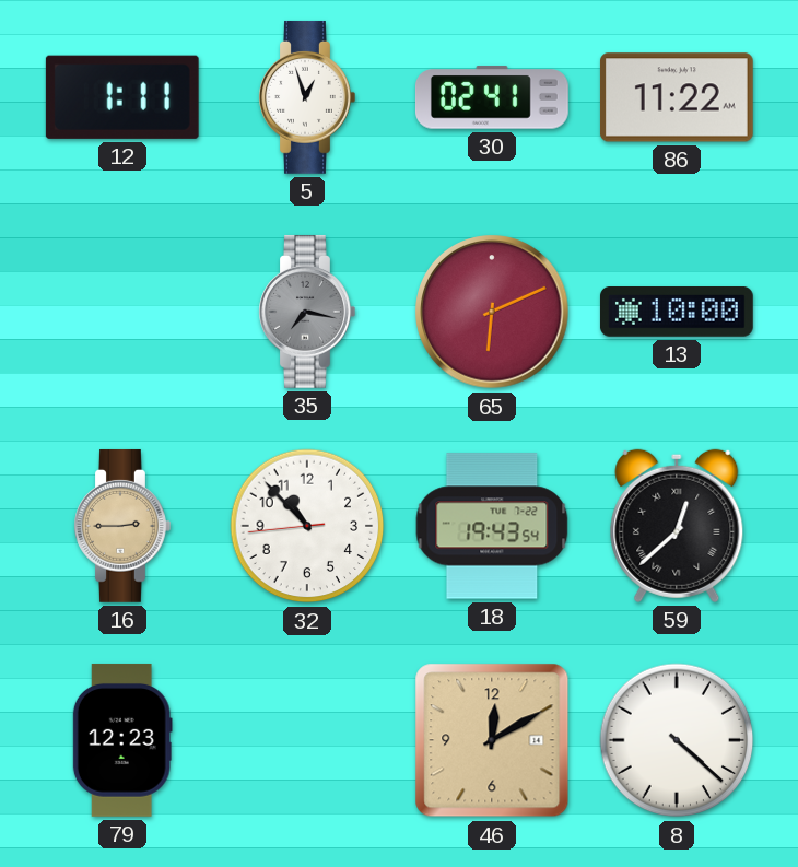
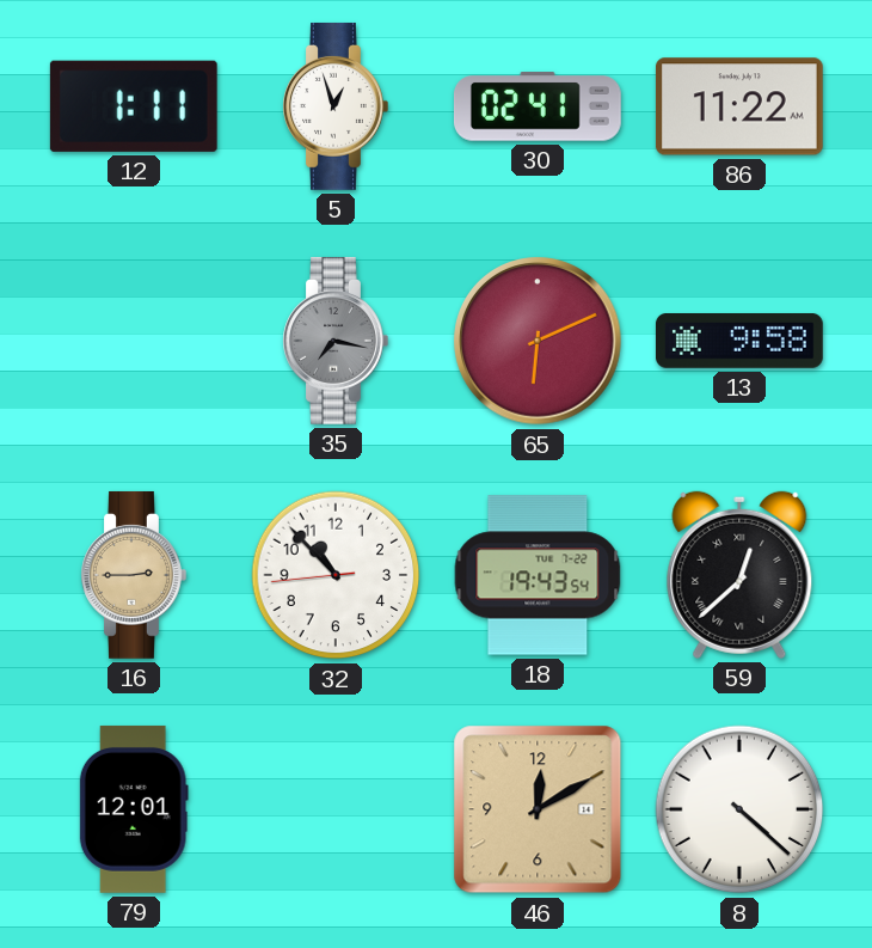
13: 10:00 -> 9:58 (739, 342)
79: 12:23 -> 12:01 (134, 809)
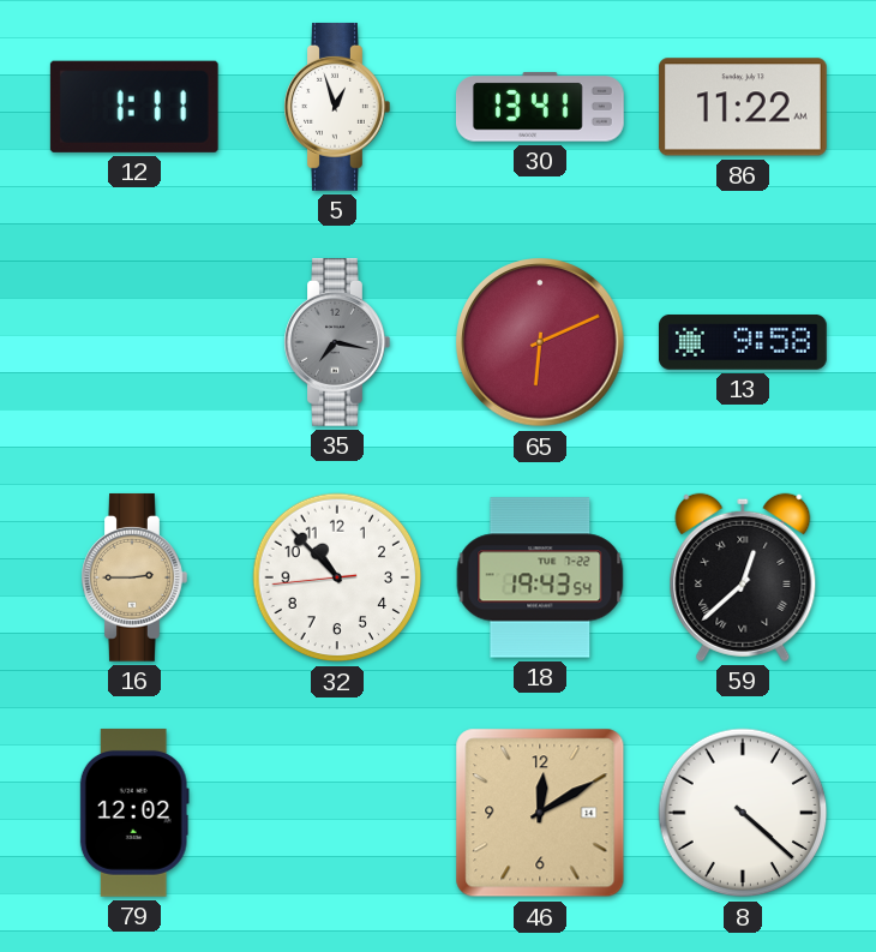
30: 02:41 -> 13:41 (540, 107)
79: 12:01 -> 12:02 (134, 813)
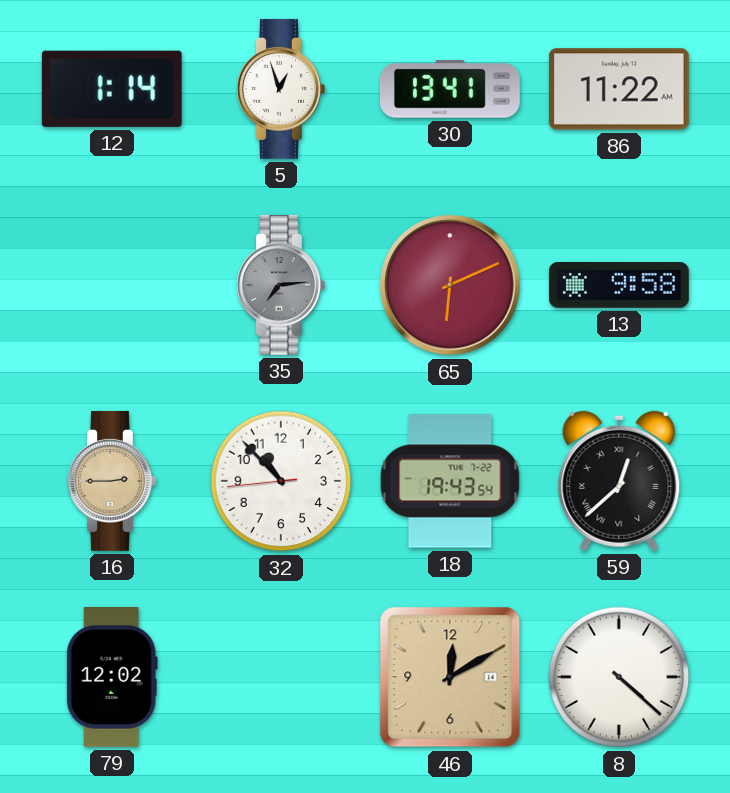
12: 1:11 -> 1:14 (112, 89)
35: 7:17 -> 7:14 (281, 285)
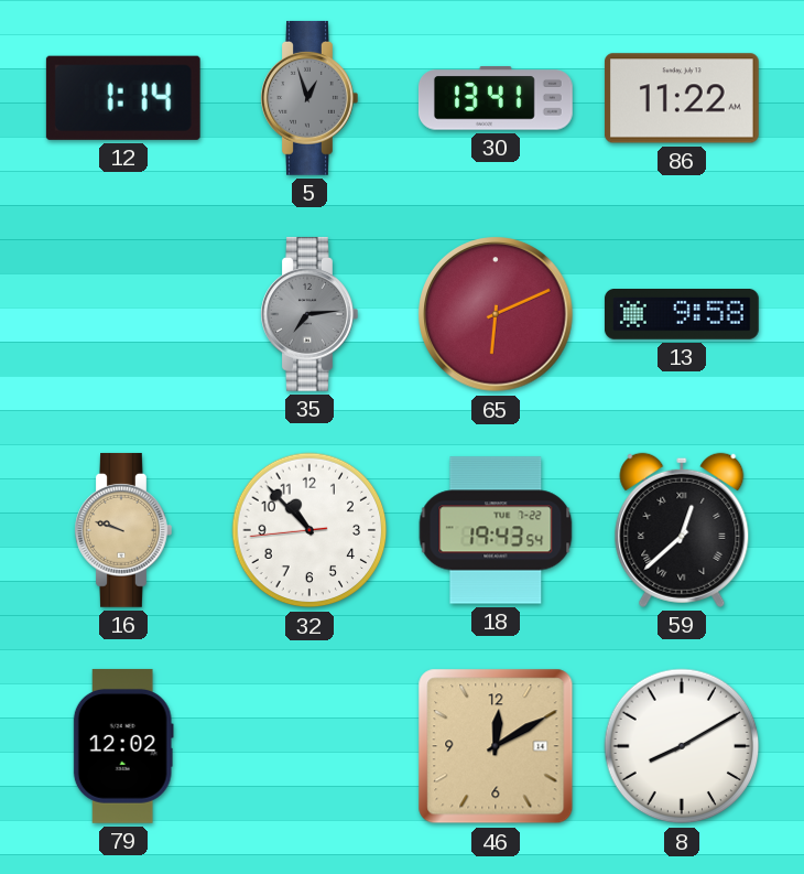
5 dial: white -> grey (309, 98)
16: 2:45 -> 9:48 (123, 530)
8: 4:22 -> 8:10 (682, 746)
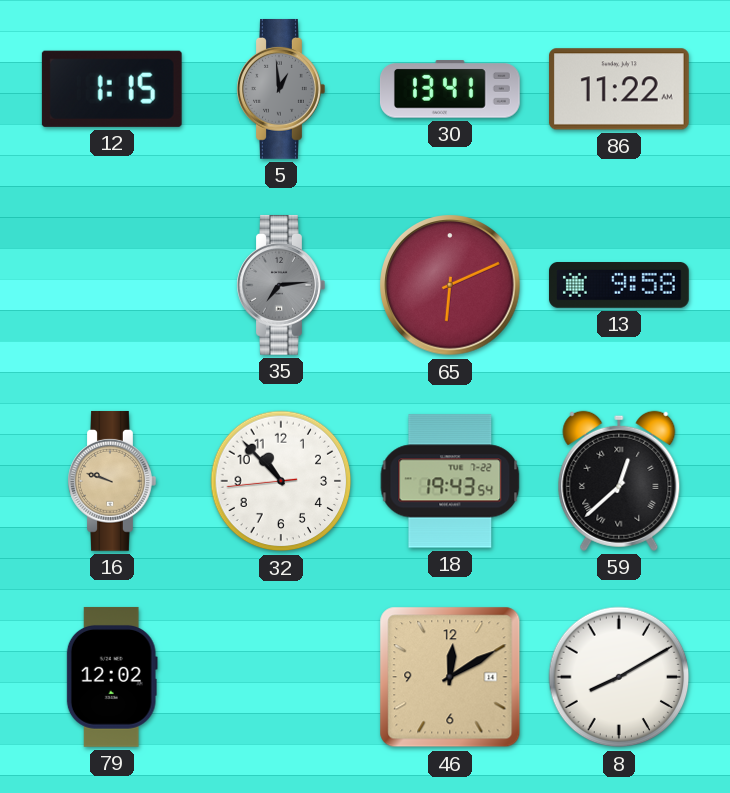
12: 1:14 -> 1:15 (112, 89)
5: 12:57 -> 12:59 (281, 89)
